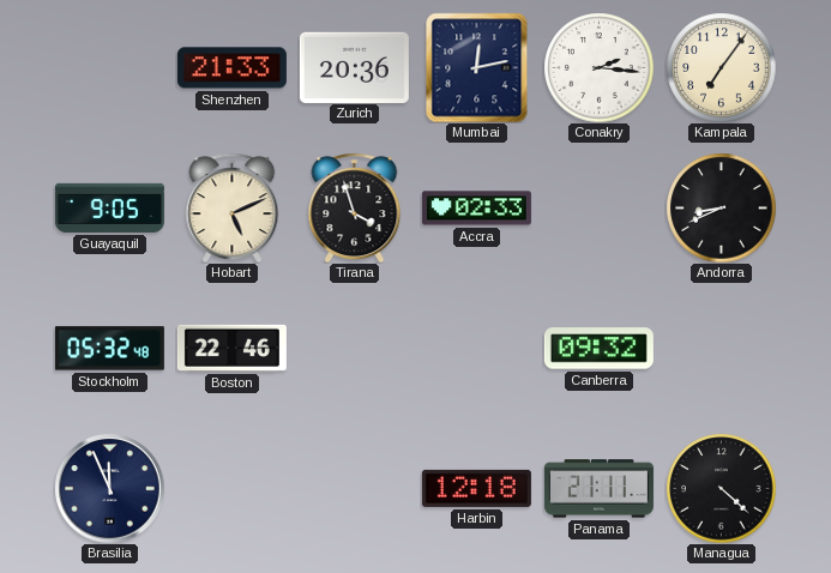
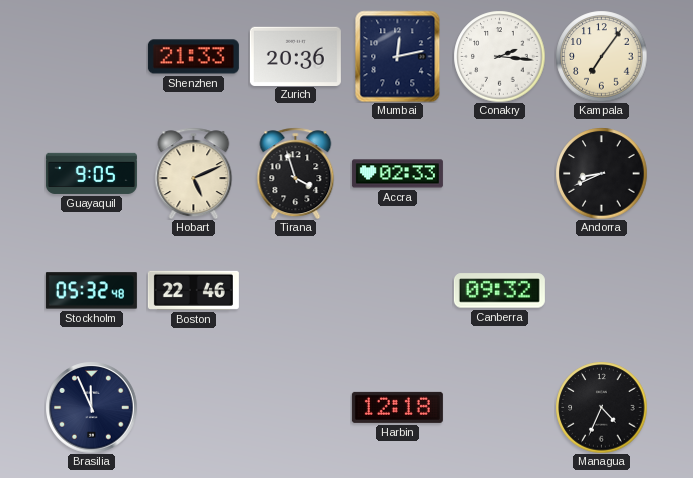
Panama: 21:11 -> none (598, 489)
Managua: 4:22 -> 4:34 (601, 407)
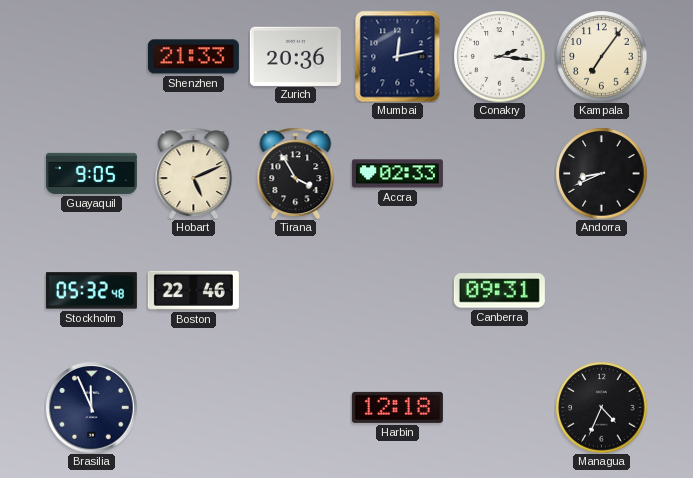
Tirana: 3:57 -> 3:55 (296, 173)
Canberra: 09:32 -> 09:31 (499, 291)
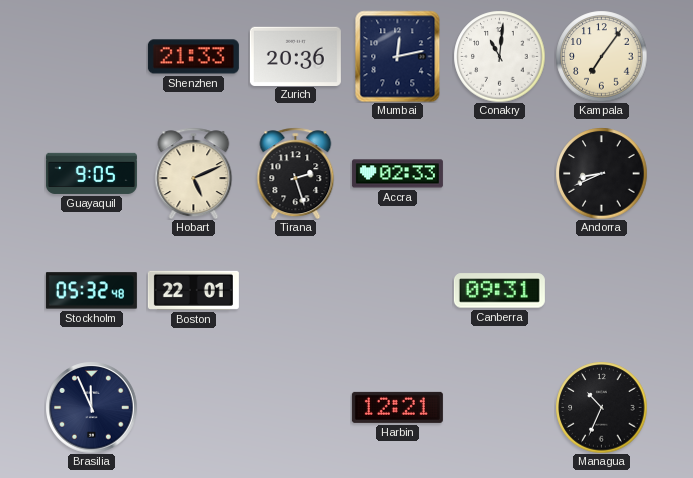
Conakry: 2:16 -> 11:01 (499, 56)
Tirana: 3:55 -> 2:27 (296, 173)
Boston: 22:46 -> 22:01 (193, 290)
Harbin: 12:18 -> 12:21 (397, 407)
Managua: 4:34 -> 10:34 (601, 407)
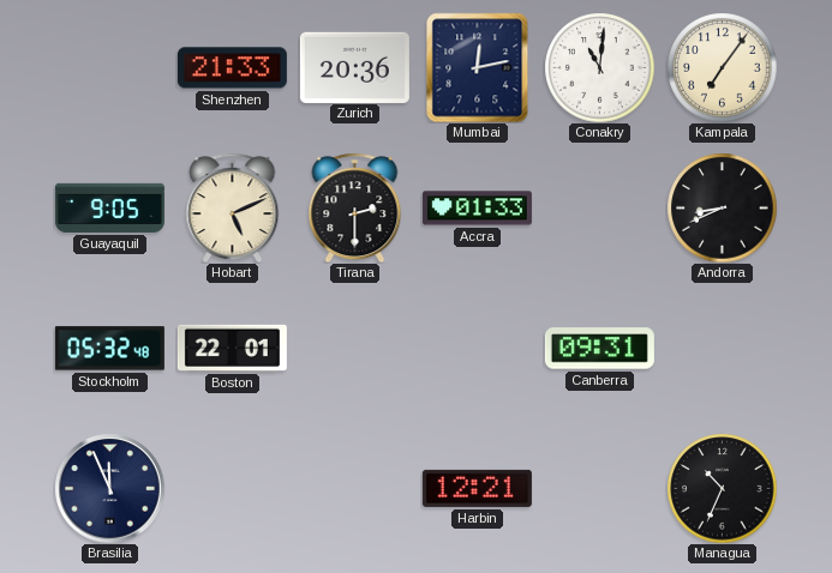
Tirana: 2:27 -> 2:30 (355, 207)
Accra: 02:33 -> 01:33 (477, 209)
